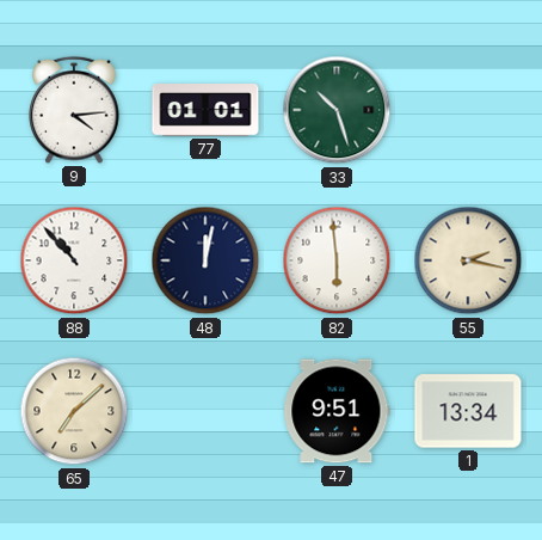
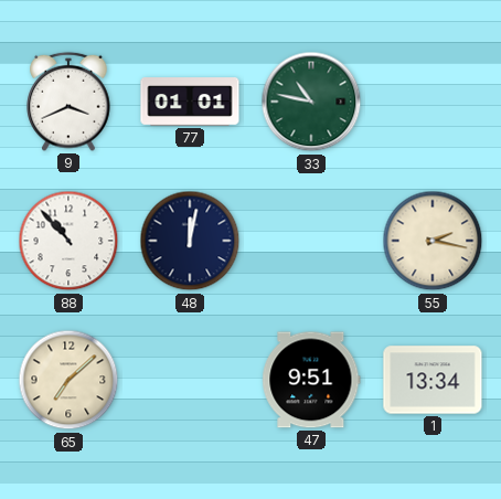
9: 4:14 -> 3:41 (68, 102)
33: 10:27 -> 10:47 (311, 102)
82: 5:59 -> none (337, 260)
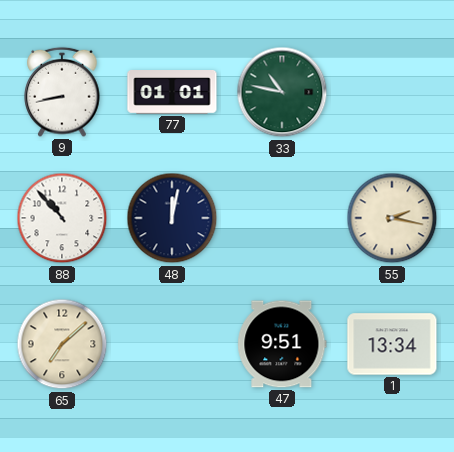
9: 3:41 -> 8:43 (62, 92)
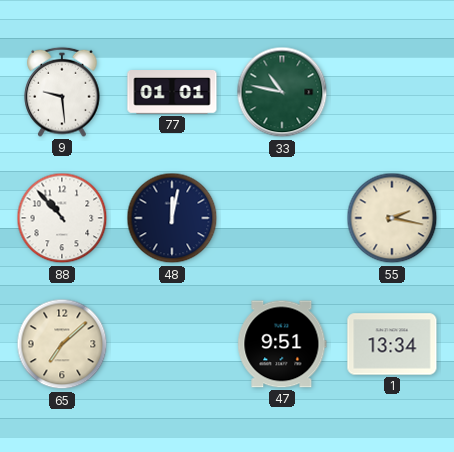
9: 8:43 -> 9:29 (62, 92)
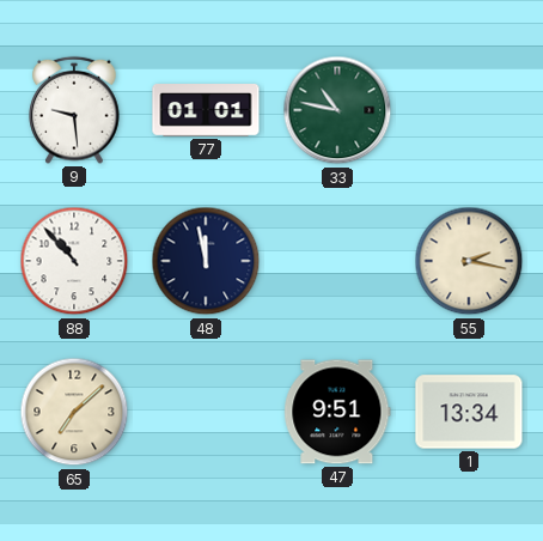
48: 12:02 -> 11:58 (206, 261)
